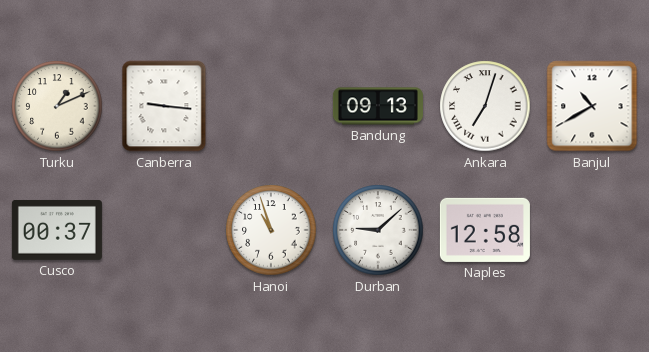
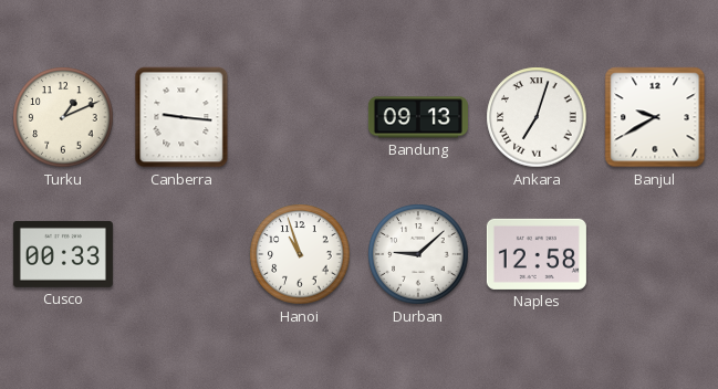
Banjul: 10:40 -> 9:40 (655, 117)
Cusco: 00:37 -> 00:33 (63, 254)
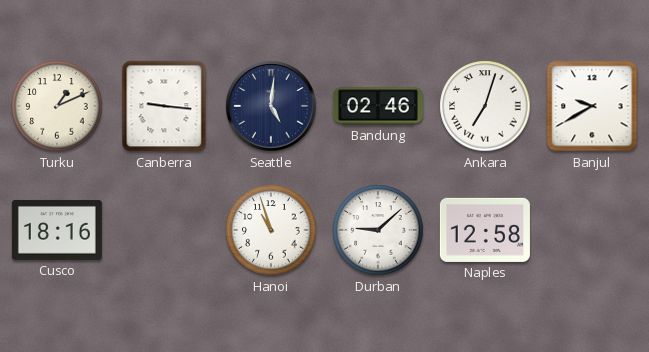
Seattle: none -> 5:01 (271, 106)
Bandung: 09:13 -> 02:46 (378, 106)
Cusco: 00:33 -> 18:16 (57, 230)
